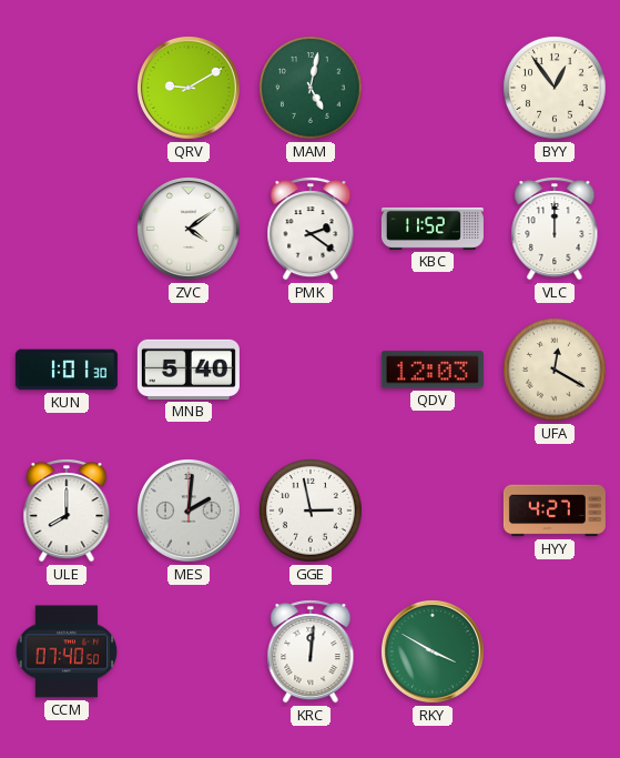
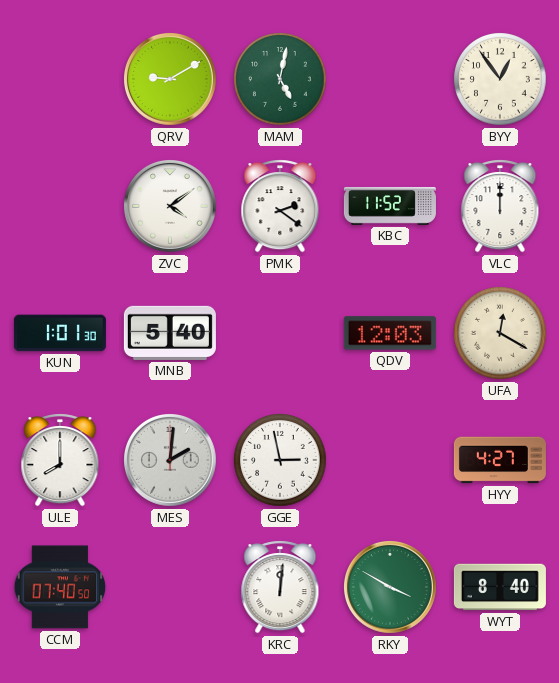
WYT: none -> 8:40 (500, 587)
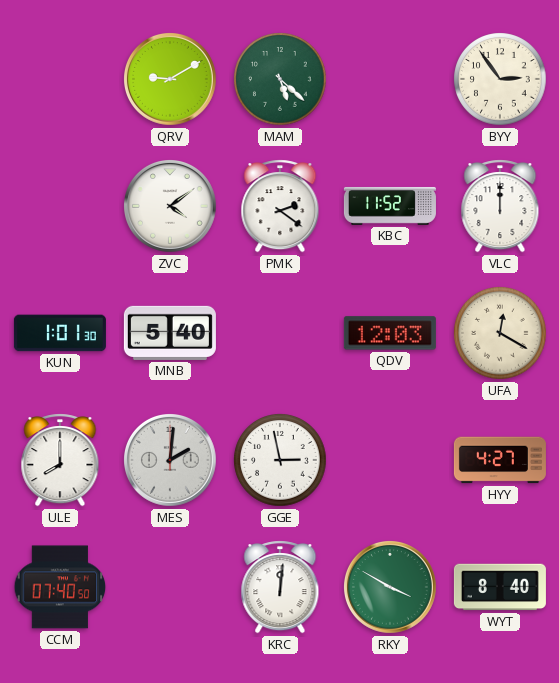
MAM: 5:02 -> 5:22 (280, 79)
BYY: 12:54 -> 2:54 (500, 79)
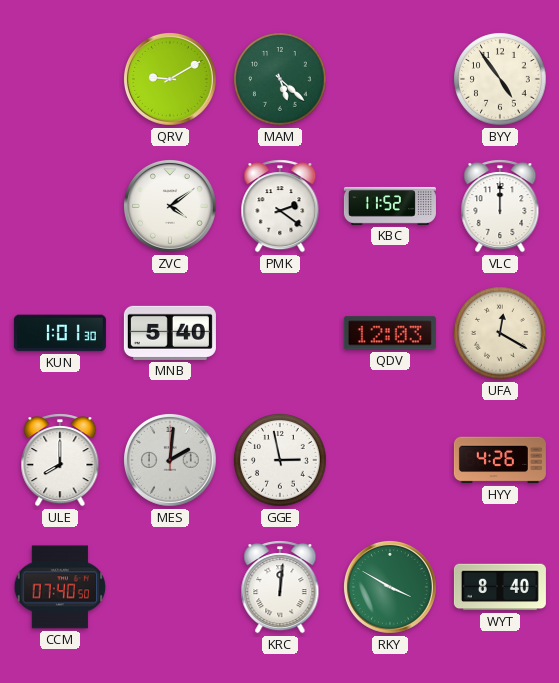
BYY: 2:54 -> 4:54 (500, 79)
HYY: 4:27 -> 4:26 (500, 460)
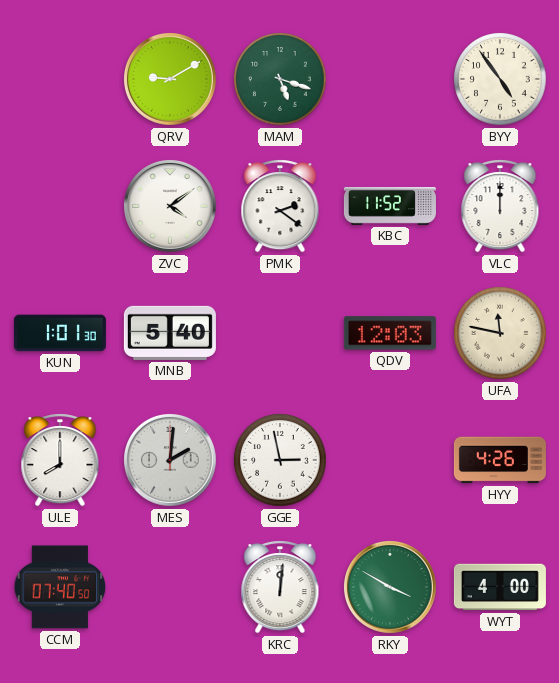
MAM: 5:22 -> 5:18 (280, 79)
UFA: 12:20 -> 11:47 (500, 333)
WYT: 8:40 -> 4:00 (500, 587)
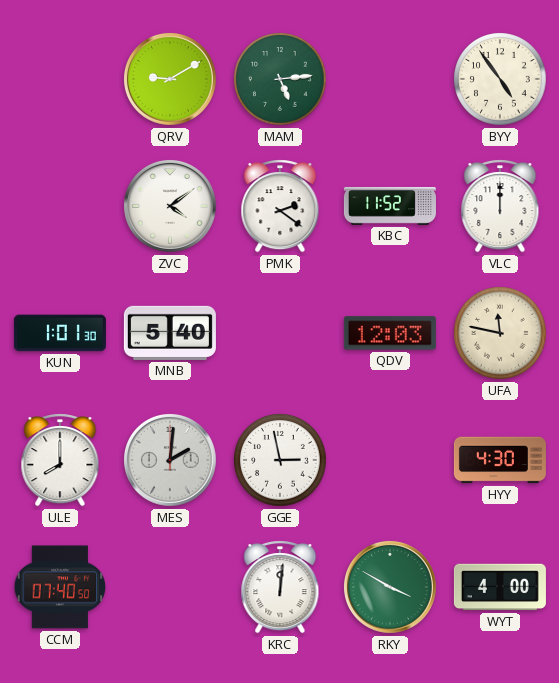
MAM: 5:18 -> 5:14 (280, 79)
HYY: 4:26 -> 4:30 (500, 460)
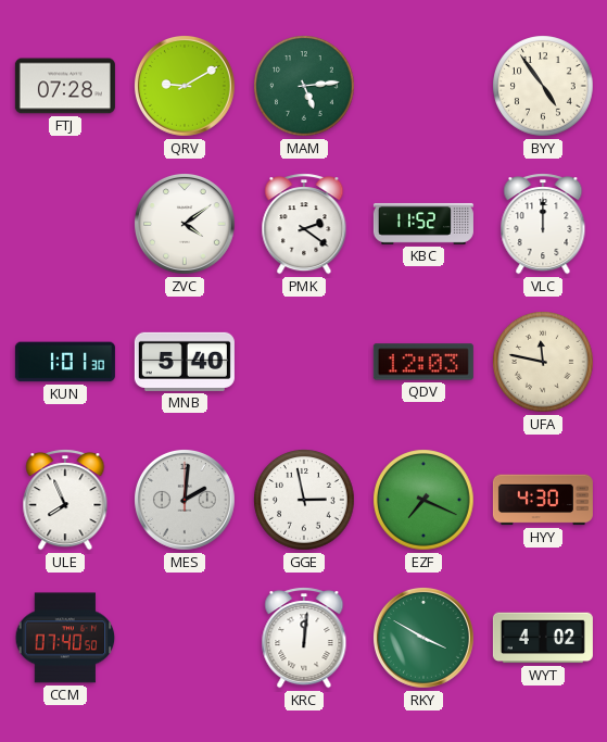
FTJ: none -> 07:28 (65, 86)
ULE: 8:00 -> 7:56 (65, 500)
EZF: none -> 7:19 (423, 500)
WYT: 4:00 -> 4:02 (543, 638)
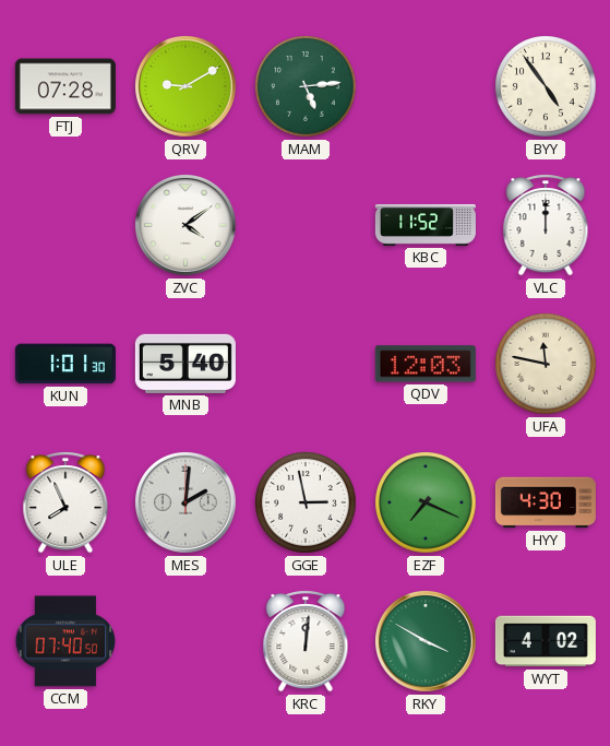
PMK: 2:21 -> none (304, 224)
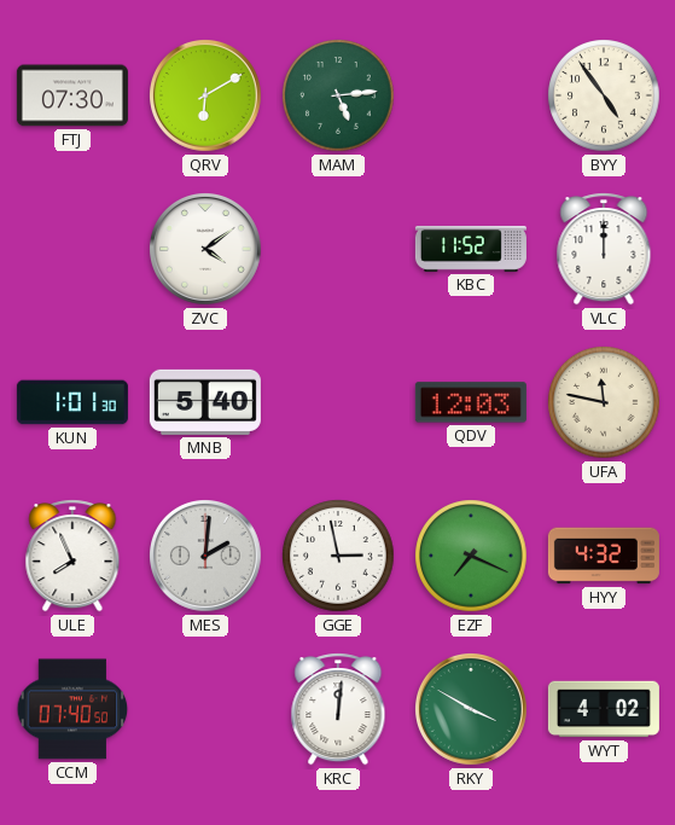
FTJ: 07:28 -> 07:30 (72, 95)
QRV: 9:10 -> 6:10 (206, 97)
HYY: 4:30 -> 4:32 (604, 556)
